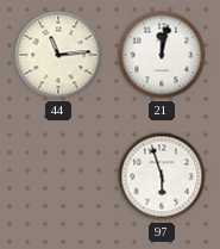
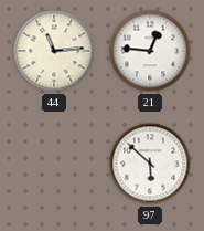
21: 12:02 -> 12:46 (150, 51)
97: 5:57 -> 5:52 (150, 164)
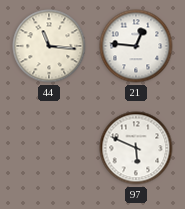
44: 11:14 -> 11:16 (49, 46)
97: 5:52 -> 5:49 (136, 148)
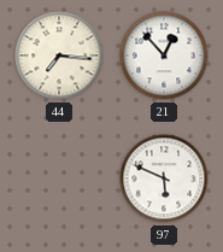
44: 11:16 -> 7:16 (59, 55)
21: 12:46 -> 12:53 (164, 55)
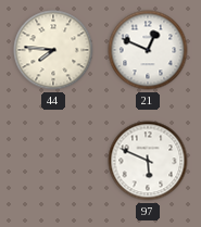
44: 7:16 -> 7:46 (53, 50)
21: 12:53 -> 12:49 (148, 50)
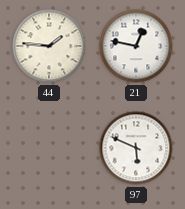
44: 7:46 -> 1:46 (49, 46)
21: 12:49 -> 12:47 (136, 46)
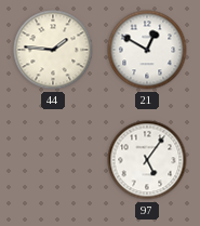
21: 12:47 -> 12:50 (147, 50)
97: 5:49 -> 5:06 (147, 160)
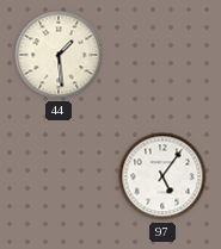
44: 1:46 -> 1:29 (59, 55)
21: 12:50 -> none (147, 50)
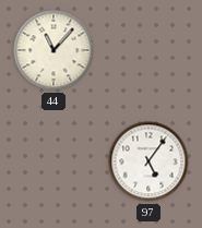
44: 1:29 -> 11:07 (54, 50)
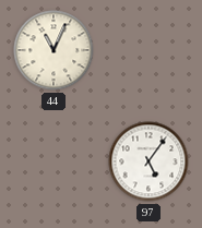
44: 11:07 -> 11:04 (54, 50)
